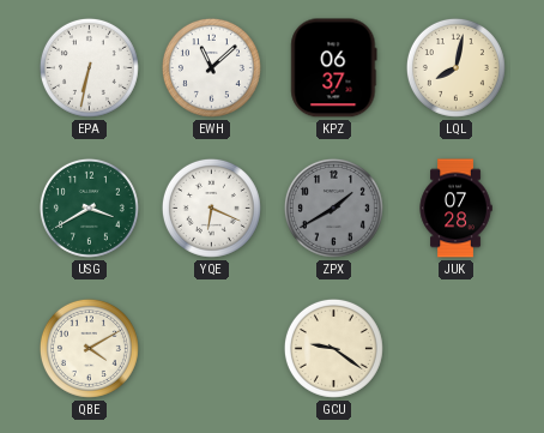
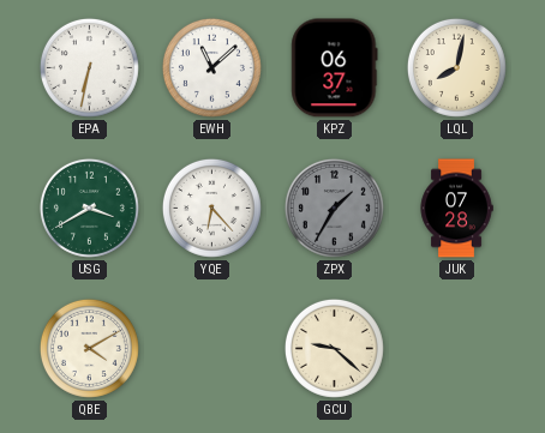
YQE: 6:19 -> 6:23 (211, 208)
ZPX: 1:40 -> 1:35 (334, 208)
GCU: 9:21 -> 9:22 (334, 348)
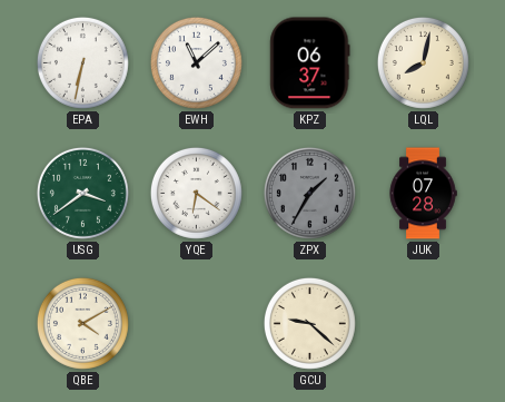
USG: 3:40 -> 3:39 (82, 193)
YQE: 6:23 -> 6:21 (196, 193)
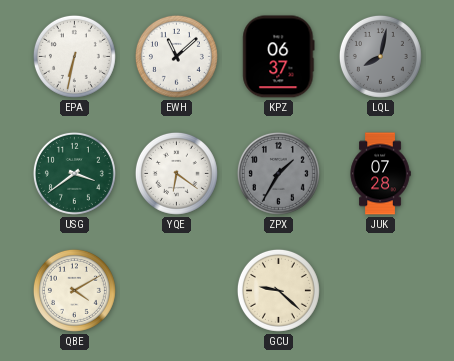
LQL dial: cream -> grey (380, 56)
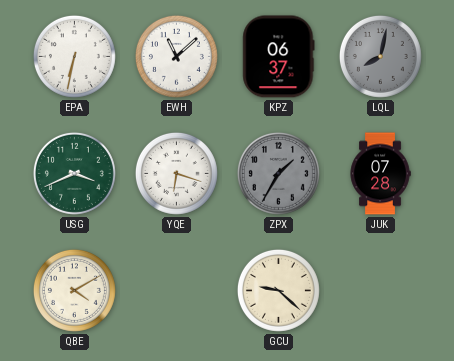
USG: 3:39 -> 3:41 (74, 173)
YQE: 6:21 -> 6:18 (176, 173)
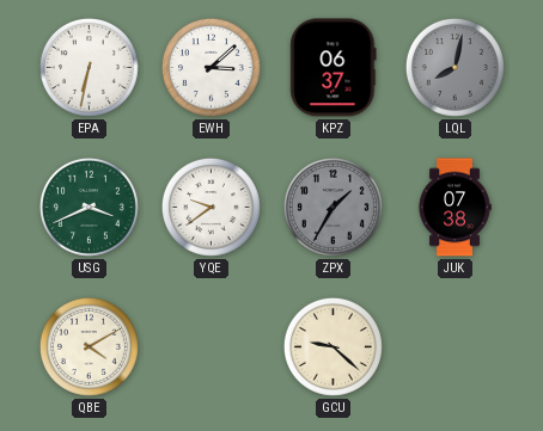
EWH: 11:08 -> 3:08 (211, 67)
YQE: 6:18 -> 9:39 (211, 207)
JUK: 07:28 -> 07:38 (454, 208)
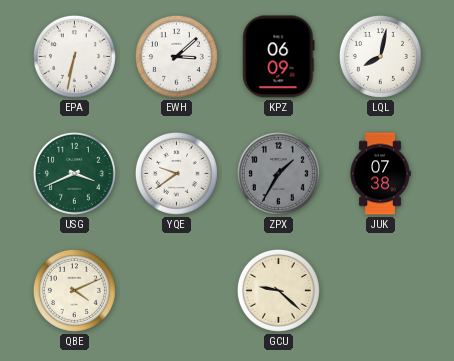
KPZ: 06:37 -> 06:09 (279, 57)
LQL dial: grey -> white (380, 56)
QBE: 4:10 -> 4:11 (74, 290)
